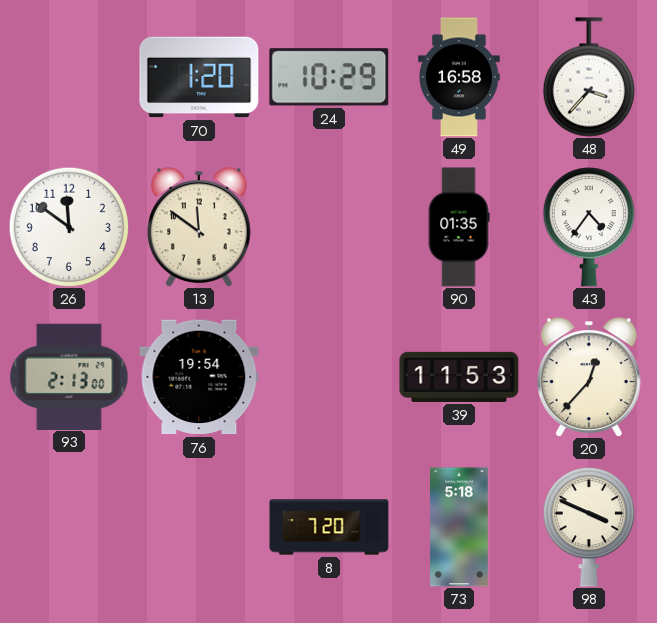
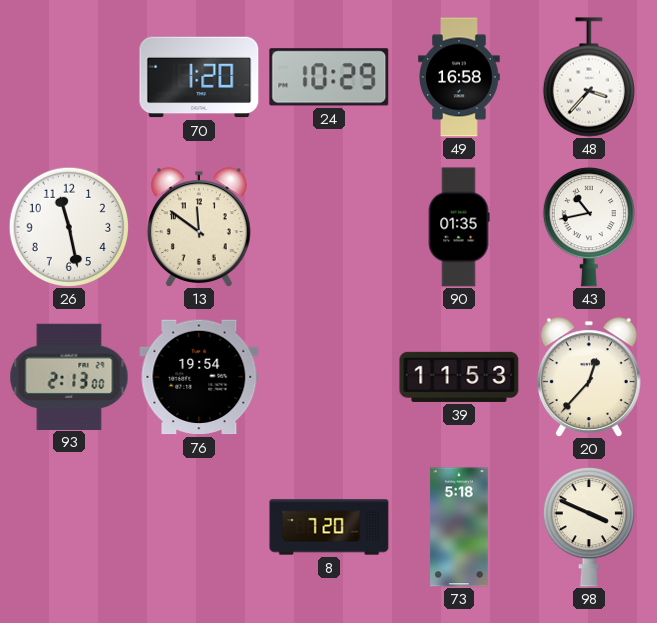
26: 11:51 -> 11:28 (68, 226)
43: 4:36 -> 10:43 (589, 227)
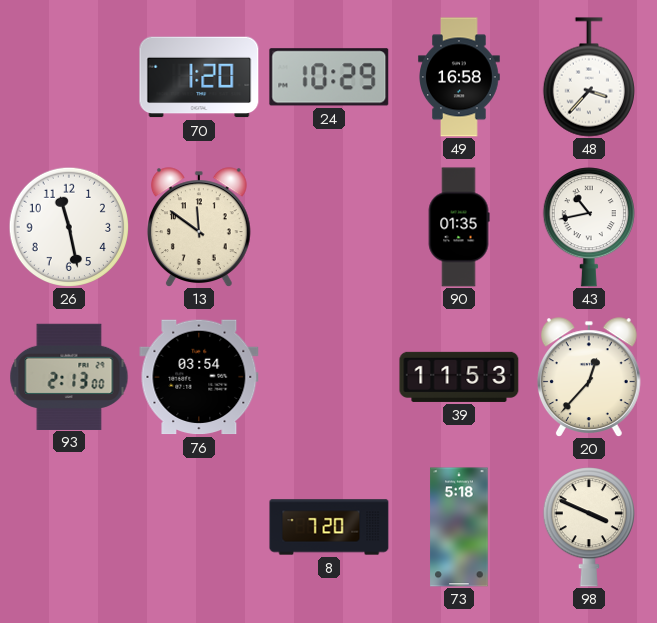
76: 19:54 -> 03:54 (199, 377)
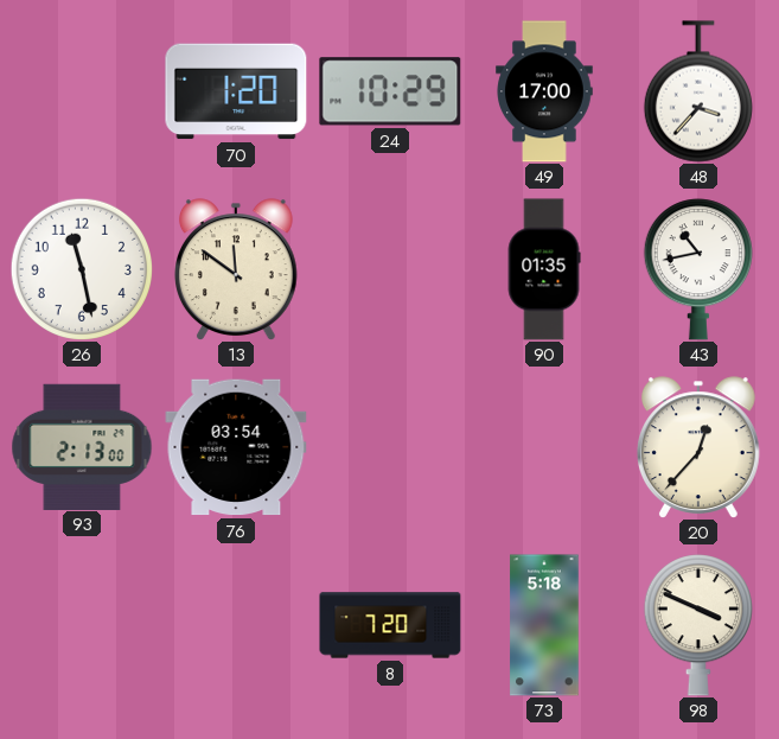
49: 16:58 -> 17:00 (544, 91)
39: 11:53 -> none (459, 377)
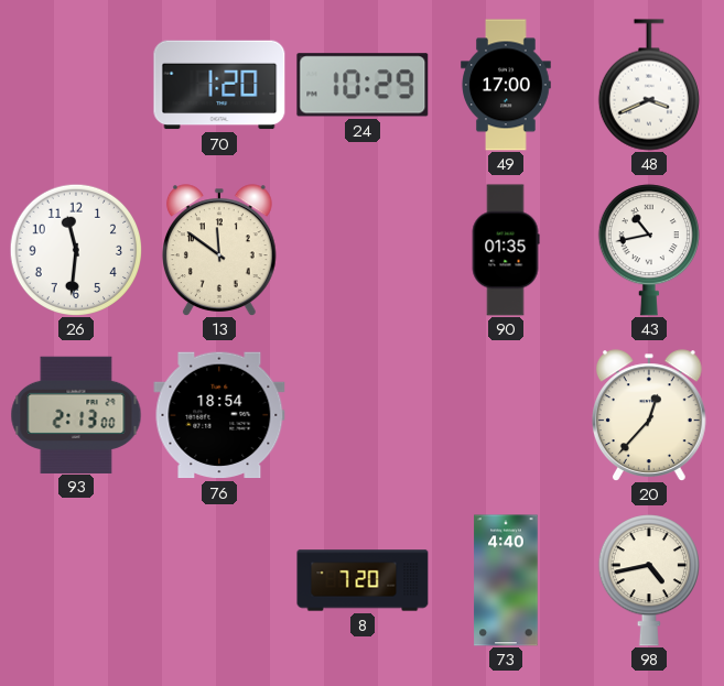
48: 3:37 -> 3:41 (649, 85)
26: 11:28 -> 11:31 (75, 249)
76: 03:54 -> 18:54 (219, 415)
73: 5:18 -> 4:40 (506, 580)
98: 3:49 -> 4:43 (649, 580)
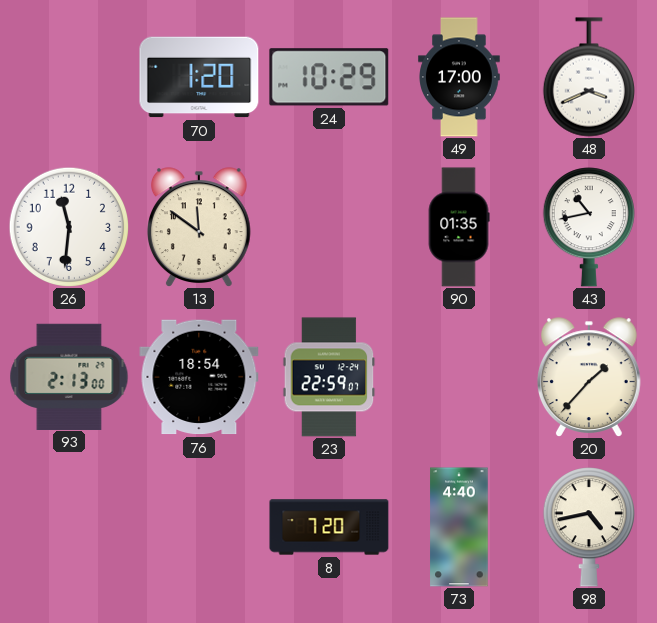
23: none -> 22:59 (329, 377)
20: 12:37 -> 1:37 (589, 377)
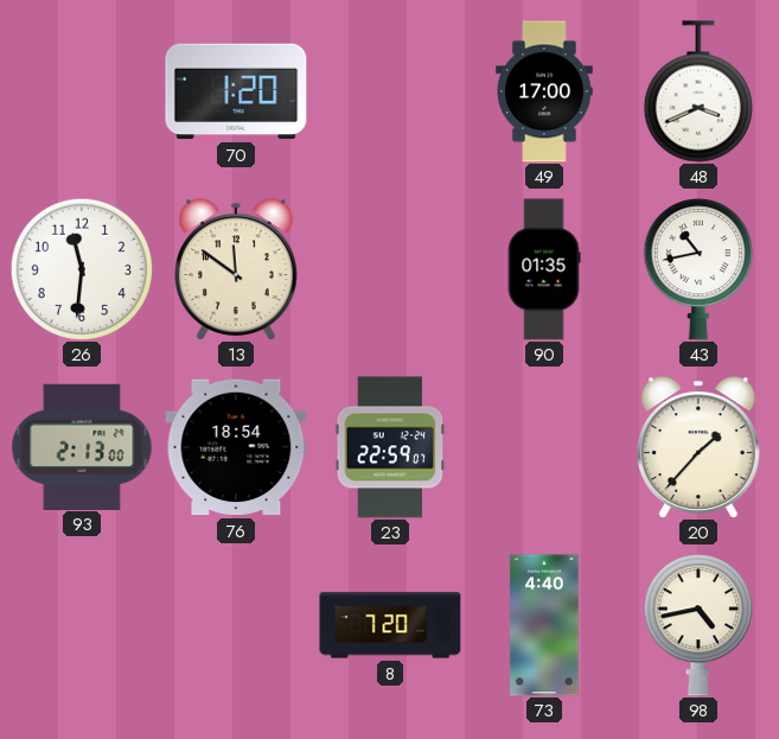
24: 10:29 -> none (329, 77)
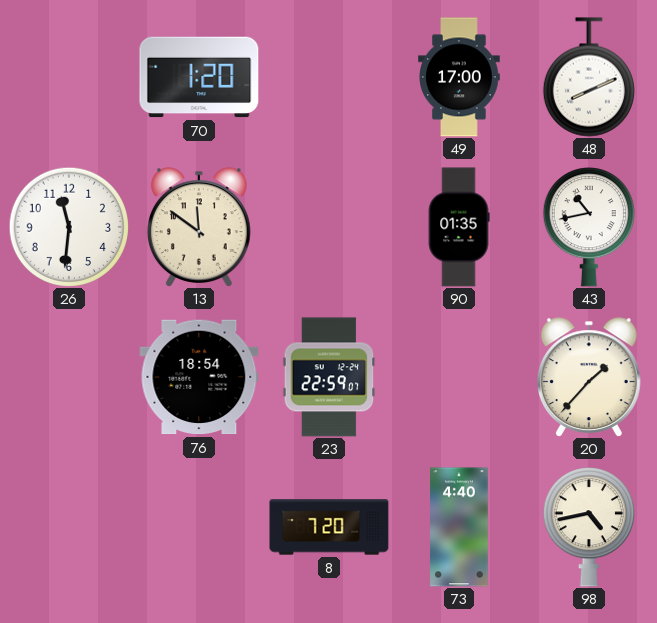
48: 3:41 -> 8:11 (589, 77)
93: 2:13 -> none (82, 446)
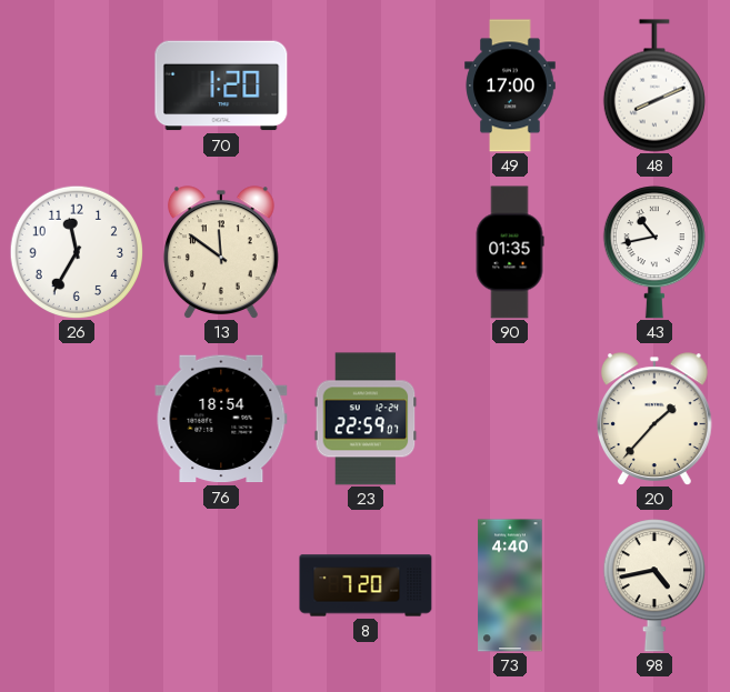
26: 11:31 -> 11:35 (76, 251)
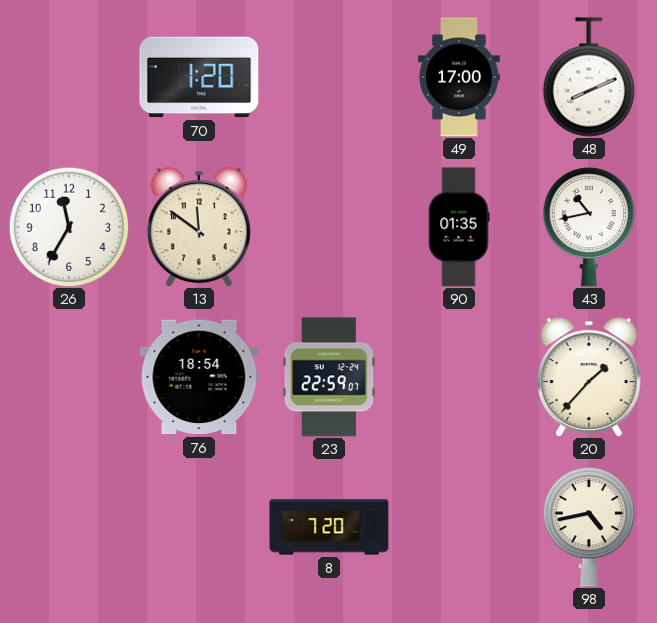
73: 4:40 -> none (510, 585)
